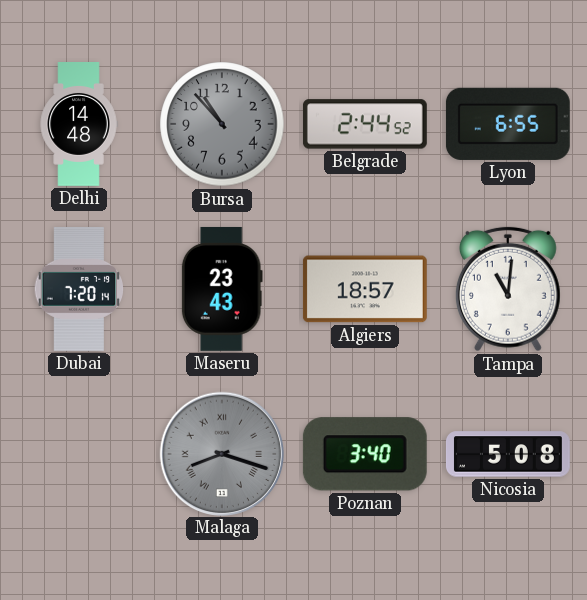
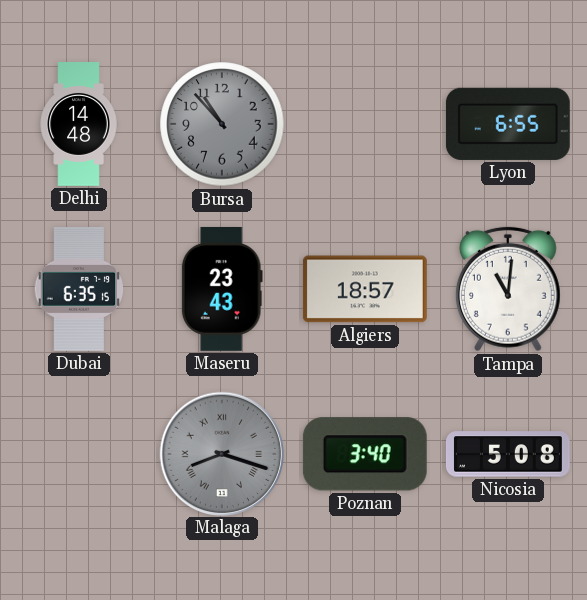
Belgrade: 2:44 -> none (365, 124)
Dubai: 7:20 -> 6:35 (79, 289)
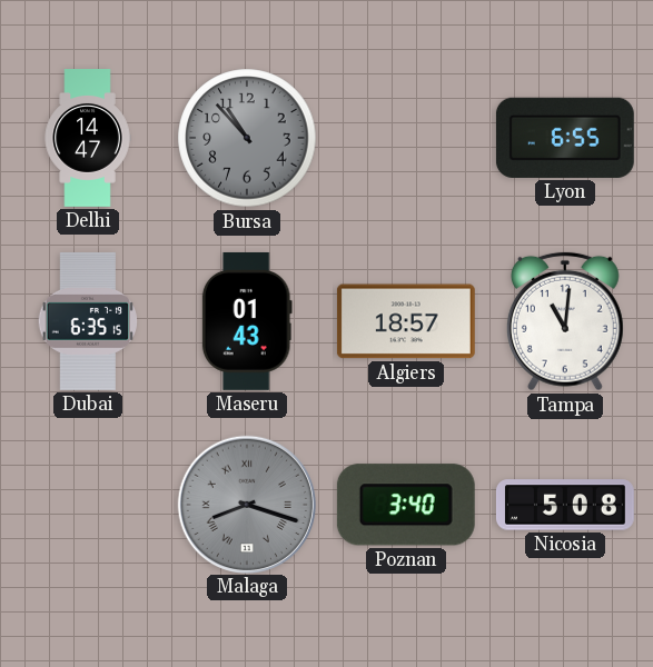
Delhi: 14:48 -> 14:47 (88, 139)
Maseru: 23:43 -> 01:43 (247, 321)
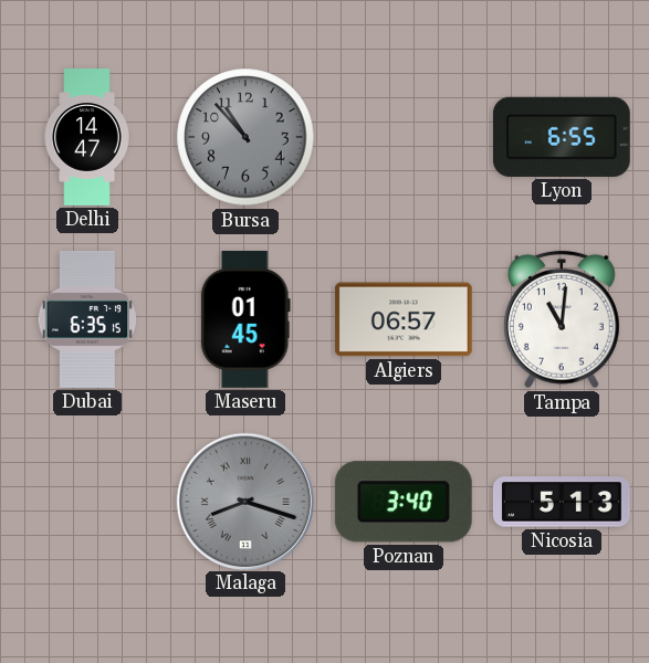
Maseru: 01:43 -> 01:45 (245, 319)
Algiers: 18:57 -> 06:57 (404, 319)
Nicosia: 5:08 -> 5:13 (562, 502)
